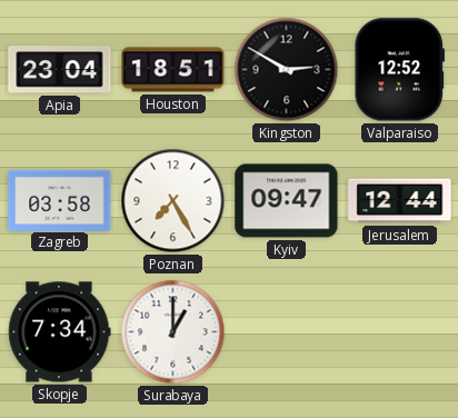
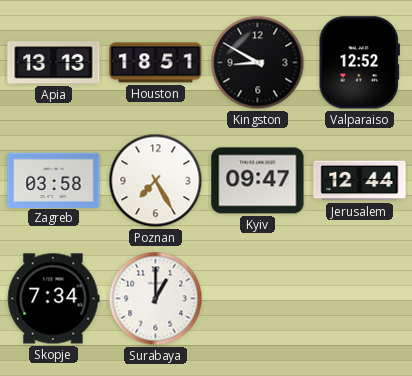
Apia: 23:04 -> 13:13 (54, 63)
Kingston: 2:50 -> 8:50 (258, 63)
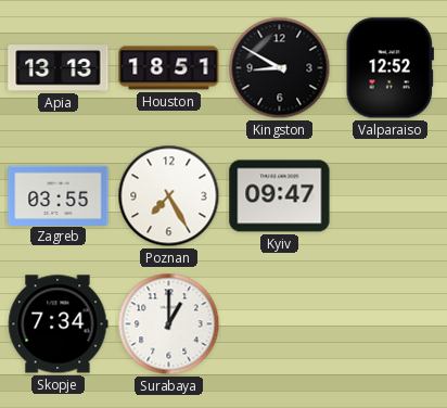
Zagreb: 03:58 -> 03:55 (59, 195)
Jerusalem: 12:44 -> none (360, 181)
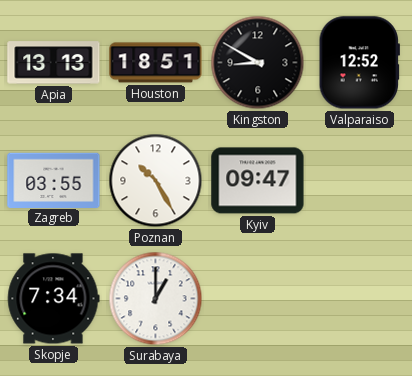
Poznan: 7:25 -> 10:25 (156, 181)
